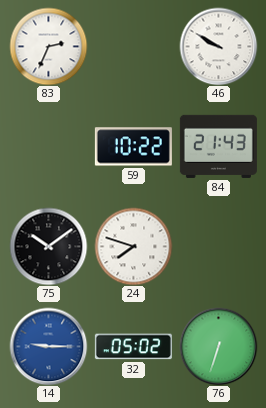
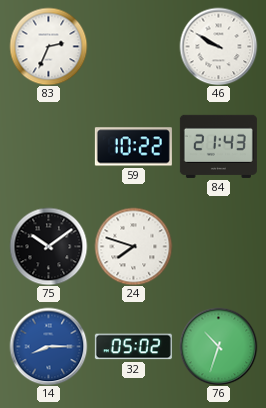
14: 9:15 -> 8:15 (48, 346)
76: 6:33 -> 10:33 (218, 346)
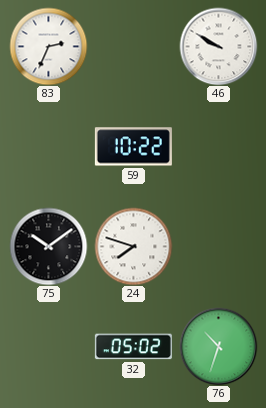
84: 21:43 -> none (218, 146)
14: 8:15 -> none (48, 346)
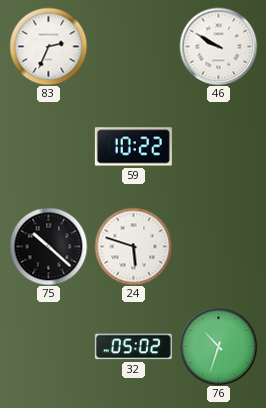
75: 10:09 -> 10:22 (48, 246)
24: 7:48 -> 5:48 (133, 246)
